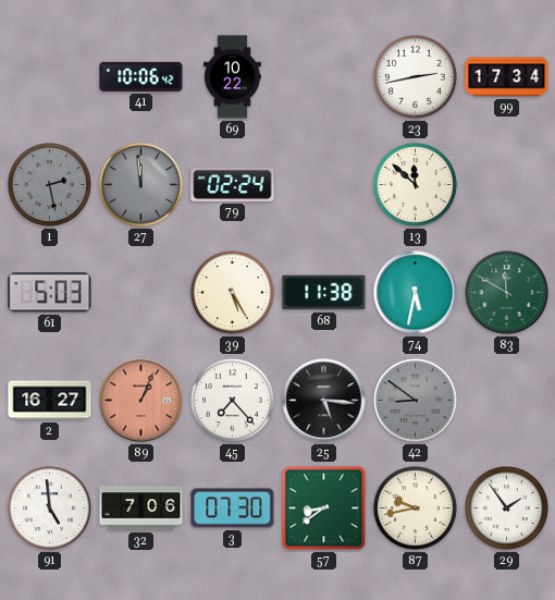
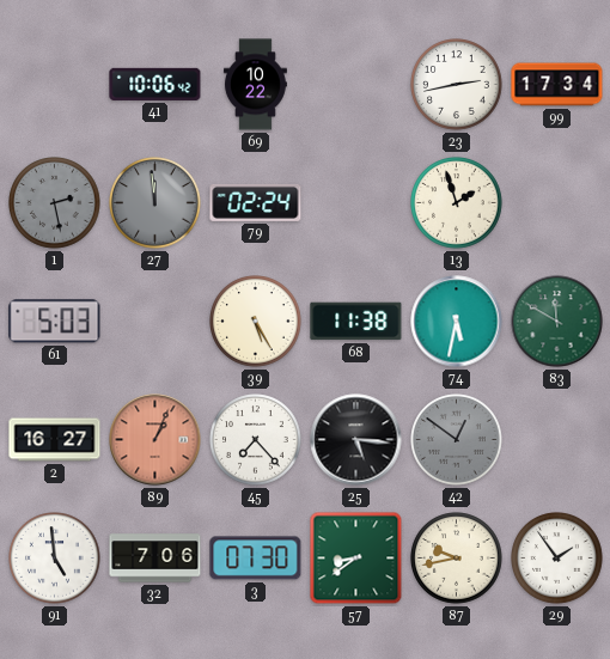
13: 11:52 -> 1:57 (457, 203)
42: 8:51 -> 12:51 (457, 440)
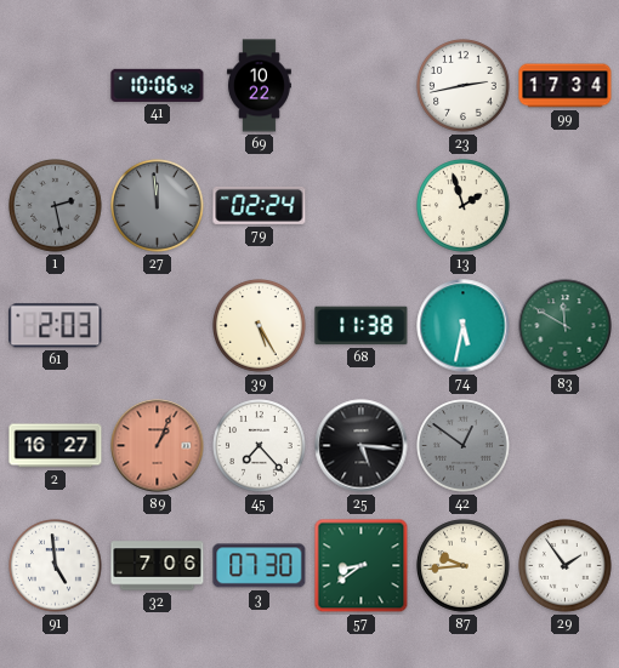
61: 5:03 -> 2:03 (56, 326)
87: 9:43 -> 9:44 (464, 566)
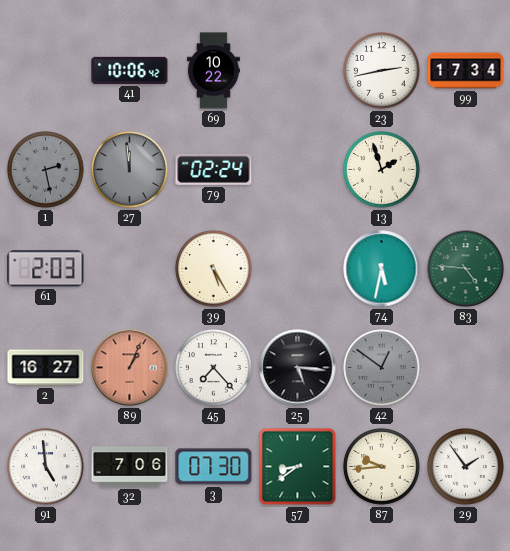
68: 11:38 -> none (362, 326)
83: 11:50 -> 4:46 (466, 269)
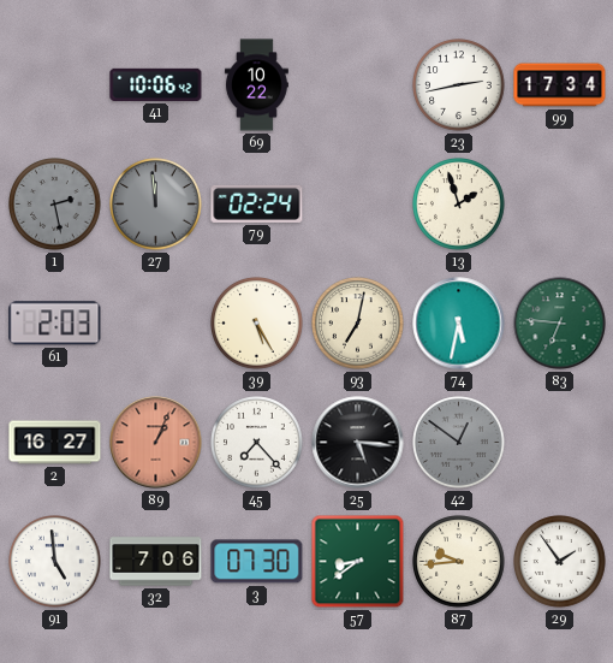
93: none -> 7:02 (358, 324)
83: 4:46 -> 6:46 (560, 324)
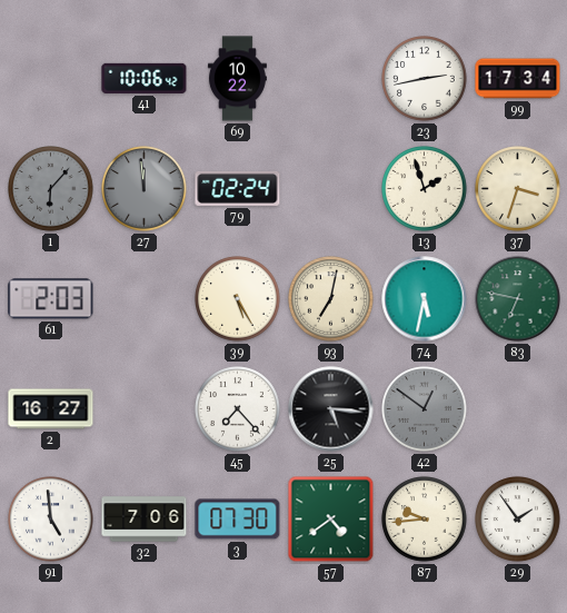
1: 2:28 -> 6:07 (51, 189)
37: none -> 3:33 (518, 189)
83: 6:46 -> 6:47 (518, 299)
89: 1:04 -> none (156, 443)
57: 8:39 -> 4:39 (331, 520)
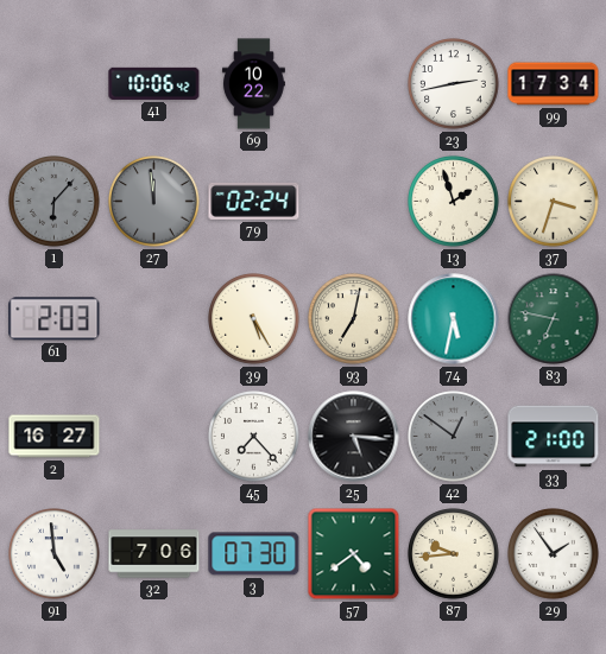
33: none -> 21:00 (554, 437)
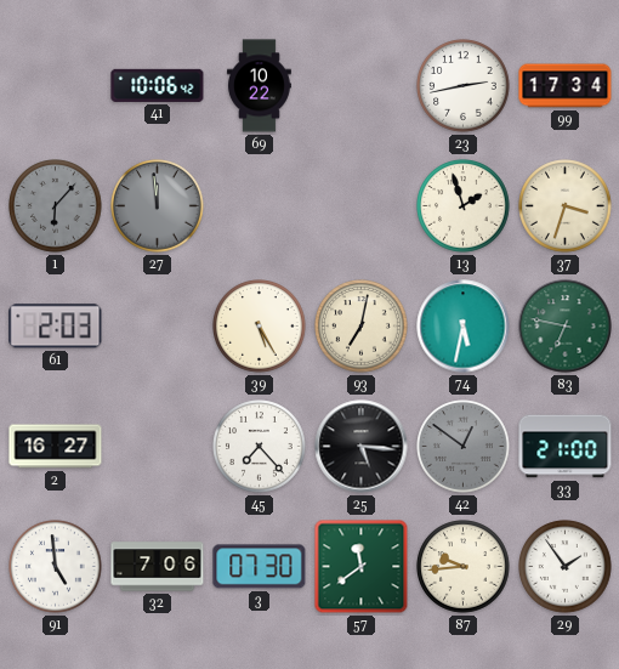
79: 02:24 -> none (254, 201)
57: 4:39 -> 11:39 (362, 567)
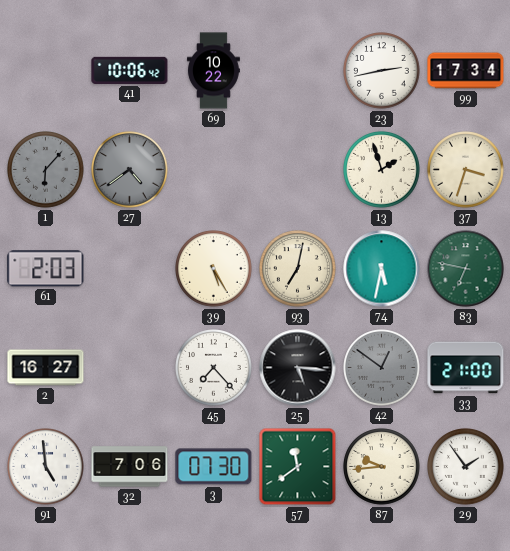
27: 11:59 -> 4:39 (130, 170)
